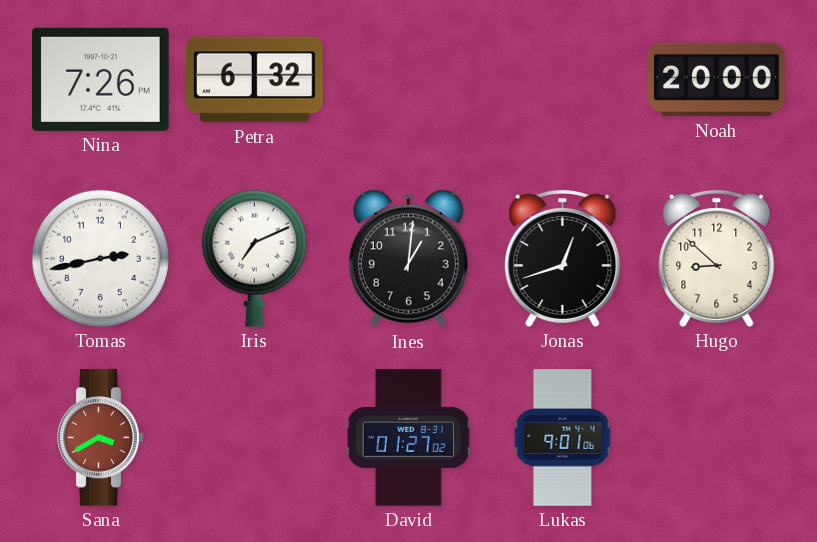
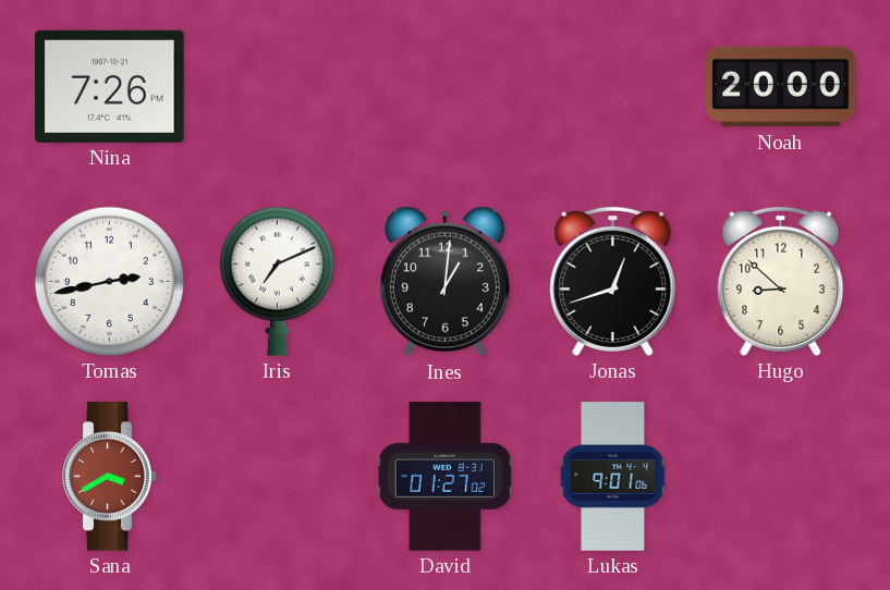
Petra: 6:32 -> none (255, 80)
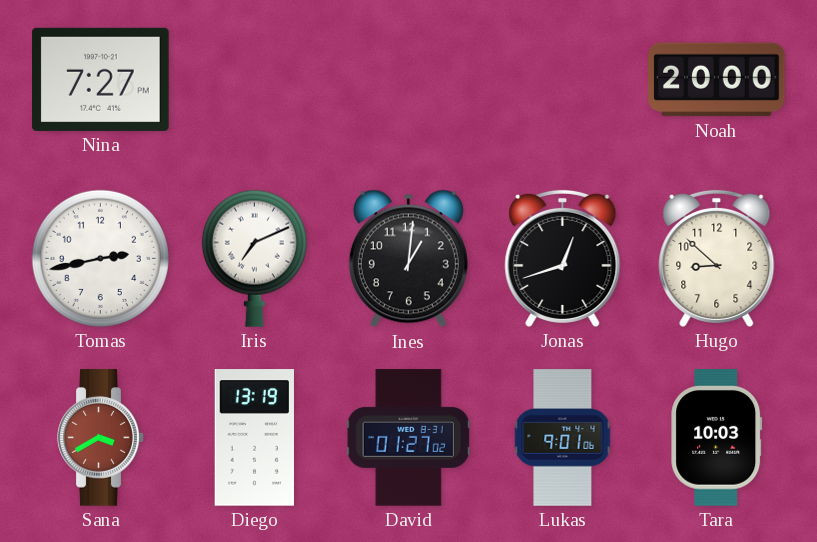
Nina: 7:26 -> 7:27 (101, 79)
Diego: none -> 13:19 (254, 438)
Tara: none -> 10:03 (717, 438)
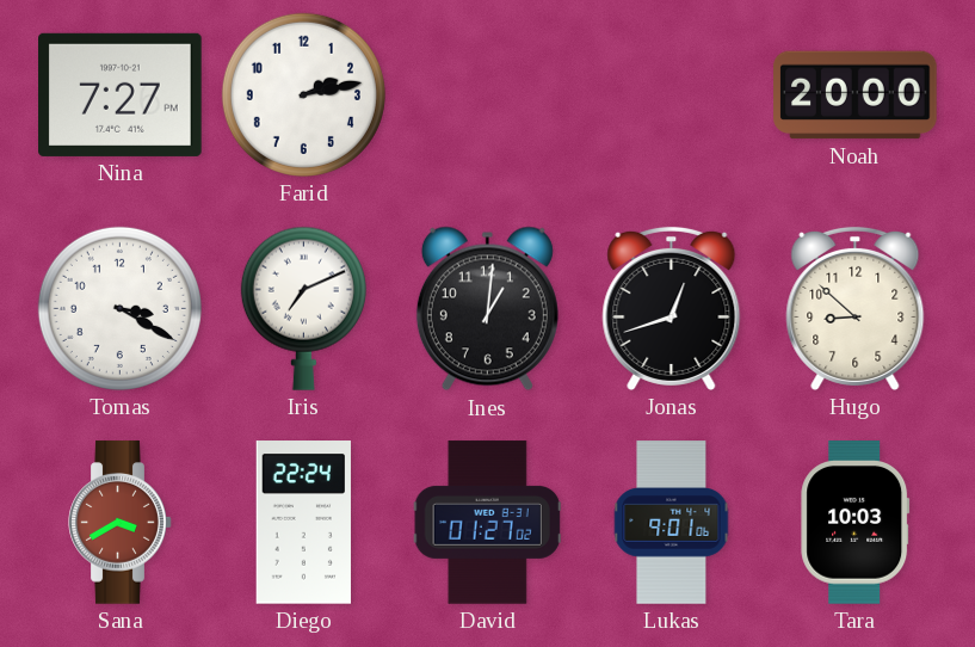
Farid: none -> 2:13 (303, 94)
Tomas: 2:43 -> 3:20 (119, 308)
Diego: 13:19 -> 22:24 (303, 523)
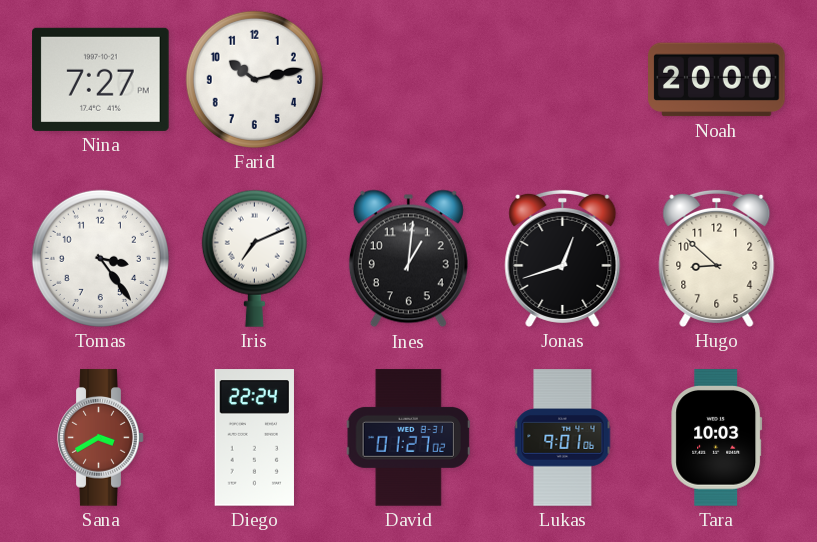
Farid: 2:13 -> 10:13 (254, 79)
Tomas: 3:20 -> 3:24 (100, 258)
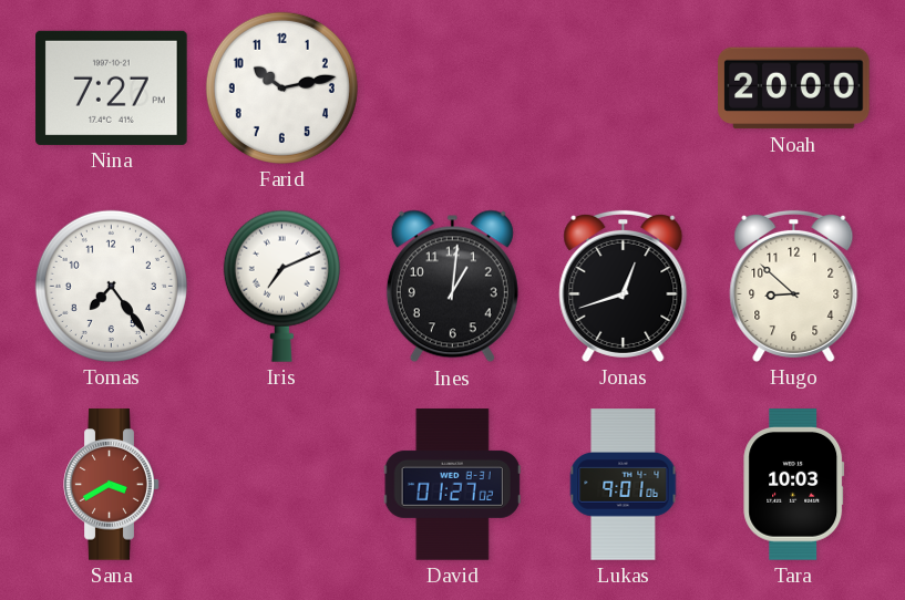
Tomas: 3:24 -> 7:24 (111, 286)
Diego: 22:24 -> none (254, 438)
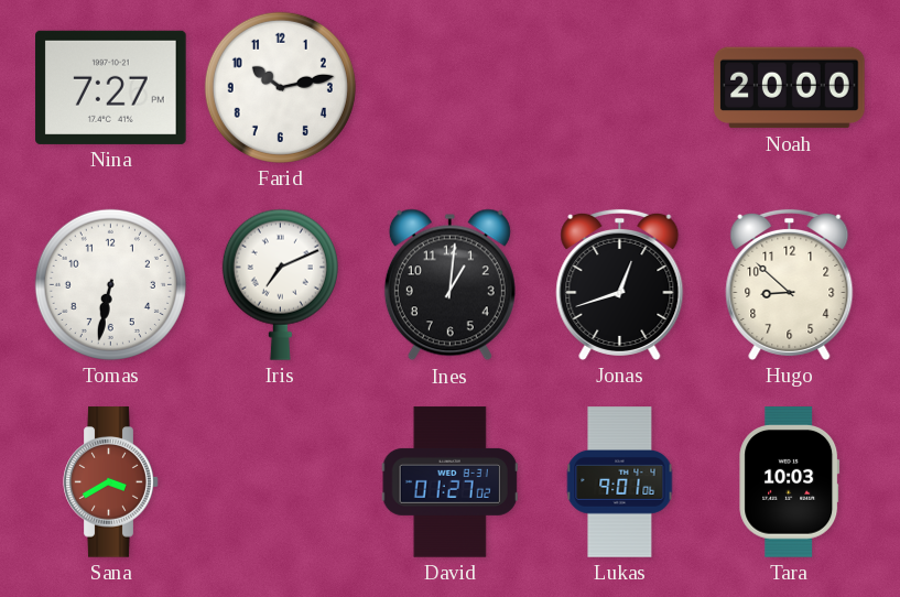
Tomas: 7:24 -> 6:32 (110, 284)
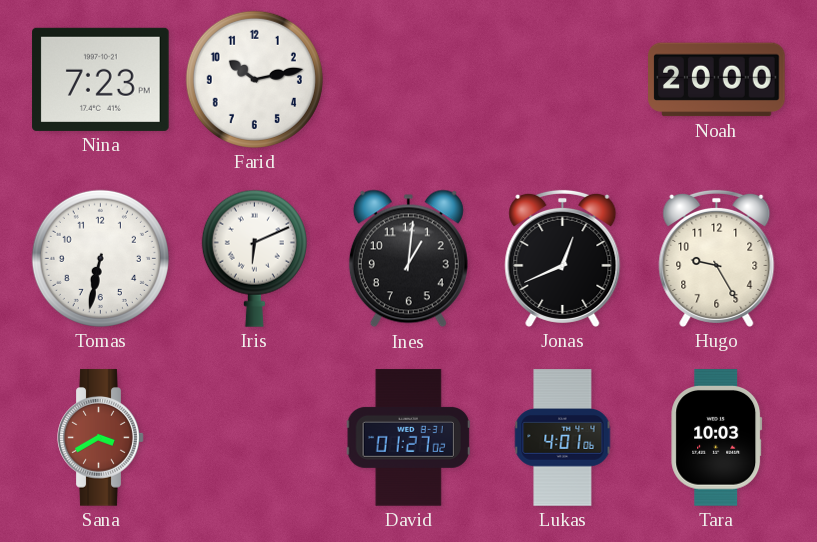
Nina: 7:27 -> 7:23 (101, 79)
Iris: 7:11 -> 6:11 (254, 258)
Jonas: 12:42 -> 12:41 (563, 258)
Hugo: 8:52 -> 9:25 (717, 258)
Lukas: 9:01 -> 4:01 (563, 438)
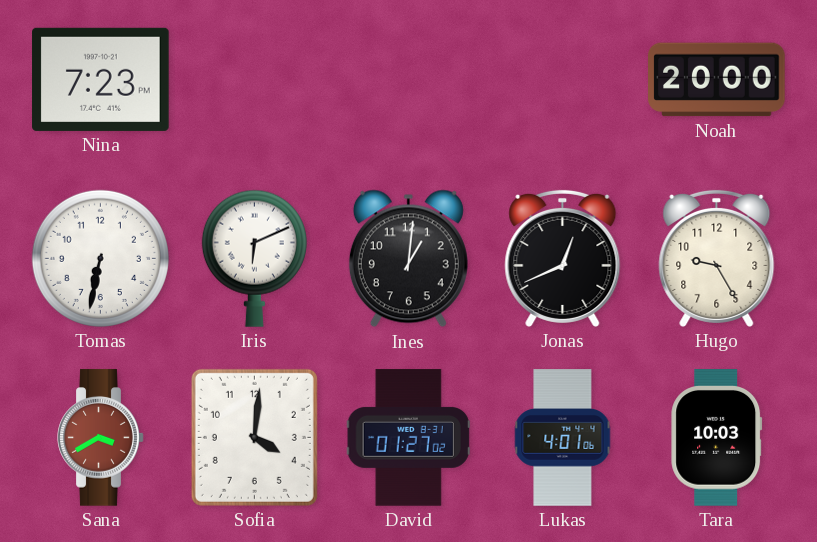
Farid: 10:13 -> none (254, 79)
Sofia: none -> 4:01 (254, 437)
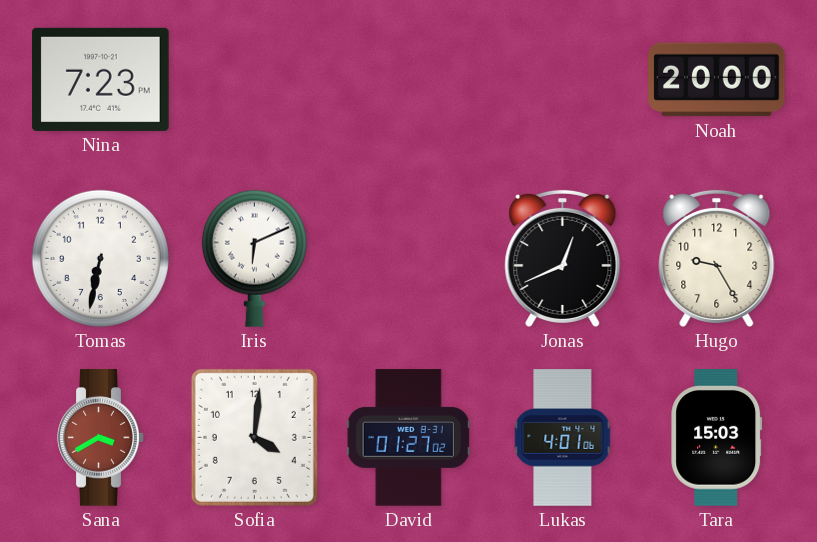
Ines: 1:01 -> none (408, 259)
Tara: 10:03 -> 15:03 (717, 438)
